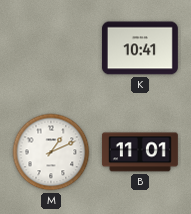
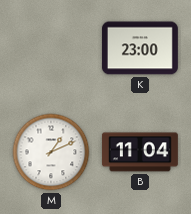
K: 10:41 -> 23:00 (140, 48)
B: 11:01 -> 11:04 (140, 152)
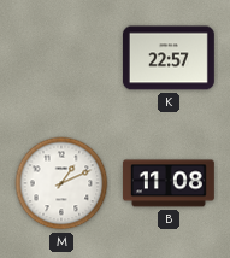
K: 23:00 -> 22:57 (169, 58)
B: 11:04 -> 11:08 (169, 183)
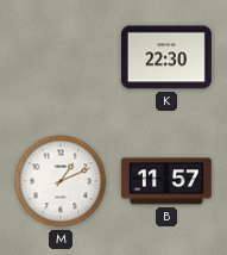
K: 22:57 -> 22:30 (166, 57)
B: 11:08 -> 11:57 (166, 181)
